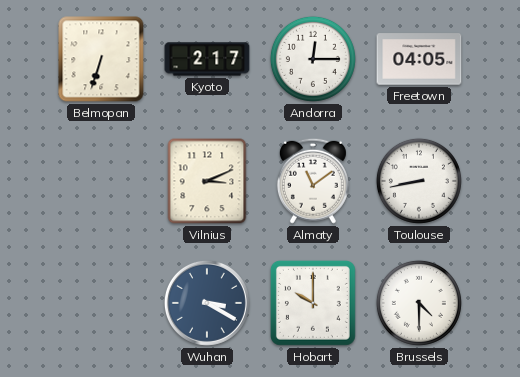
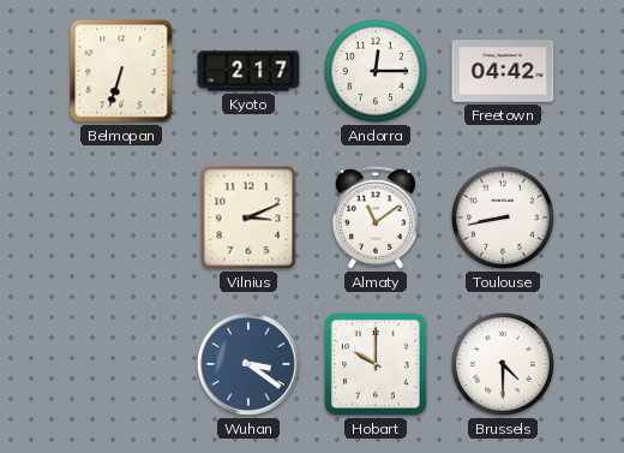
Freetown: 04:05 -> 04:42 (503, 71)
Wuhan: 3:20 -> 3:21 (248, 364)
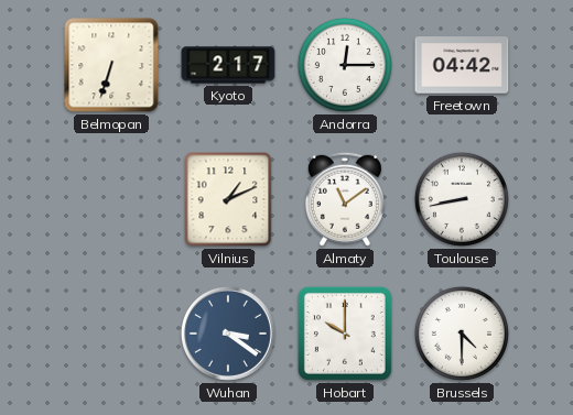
Vilnius: 3:11 -> 1:11 (228, 199)
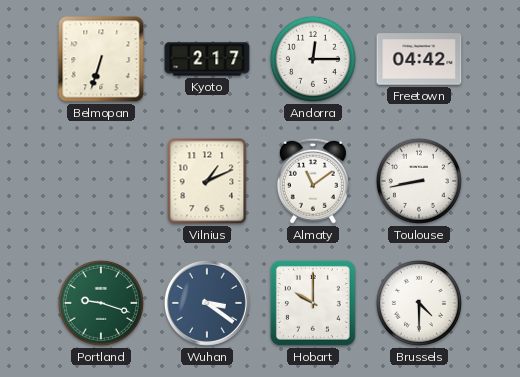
Portland: none -> 9:18 (101, 303)
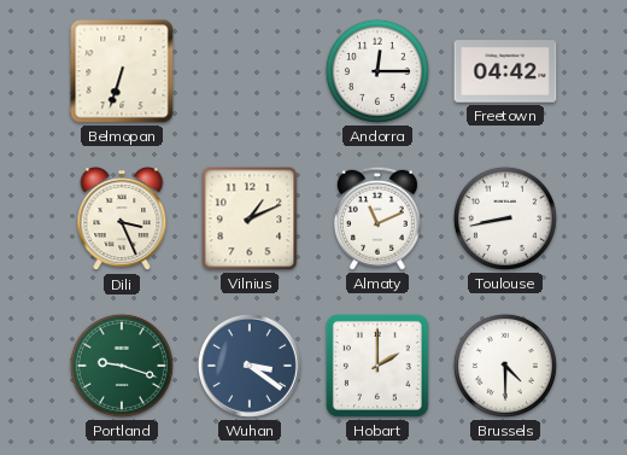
Kyoto: 2:17 -> none (207, 59)
Dili: none -> 3:26 (122, 220)
Almaty: 11:09 -> 11:11 (377, 218)
Hobart: 10:00 -> 2:00 (377, 366)
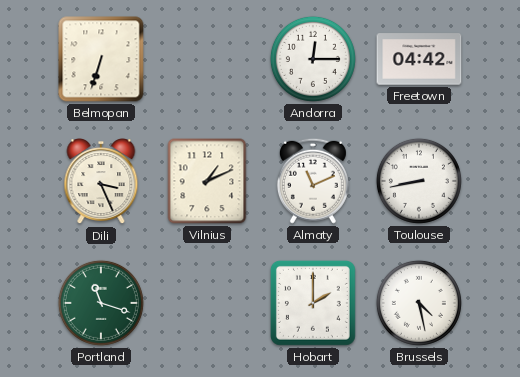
Portland: 9:18 -> 11:18 (101, 303)
Wuhan: 3:21 -> none (250, 366)
Brussels: 4:30 -> 4:28 (419, 303)
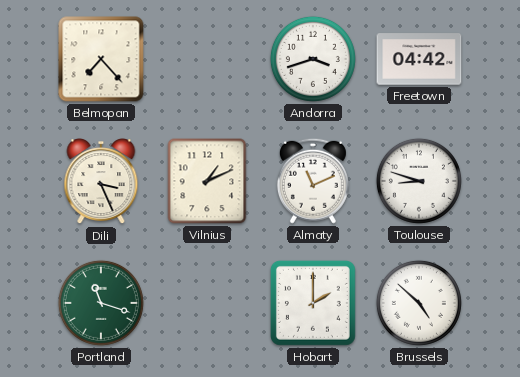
Belmopan: 6:33 -> 7:23 (101, 59)
Andorra: 12:15 -> 3:42 (313, 59)
Toulouse: 8:43 -> 8:48 (419, 181)
Brussels: 4:28 -> 4:52 (419, 303)
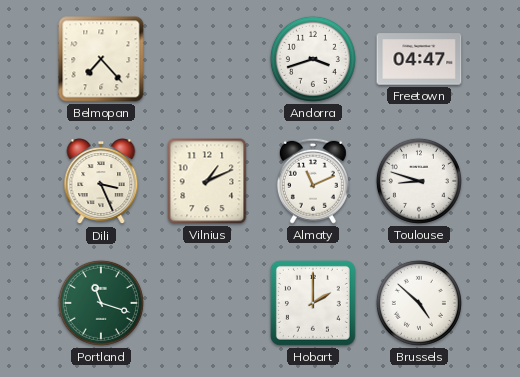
Freetown: 04:42 -> 04:47 (419, 59)
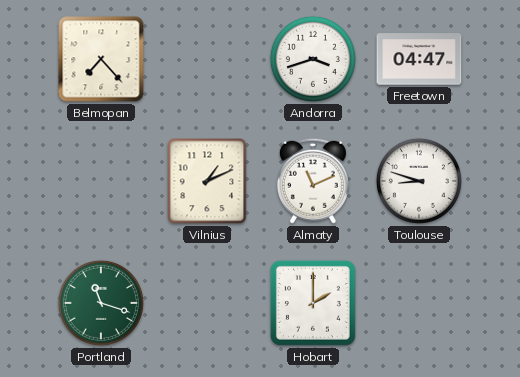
Dili: 3:26 -> none (101, 182)
Brussels: 4:52 -> none (419, 303)
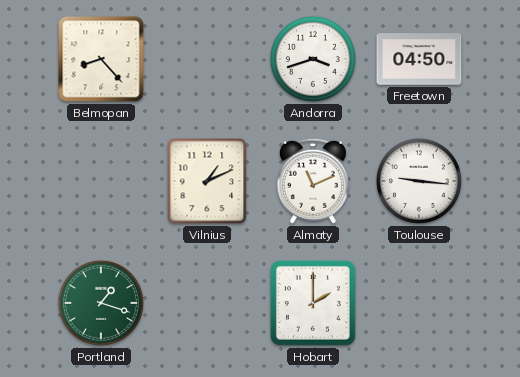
Belmopan: 7:23 -> 8:23 (101, 59)
Freetown: 04:47 -> 04:50 (419, 59)
Toulouse: 8:48 -> 9:16 (419, 181)
Portland: 11:18 -> 1:18 (101, 303)
